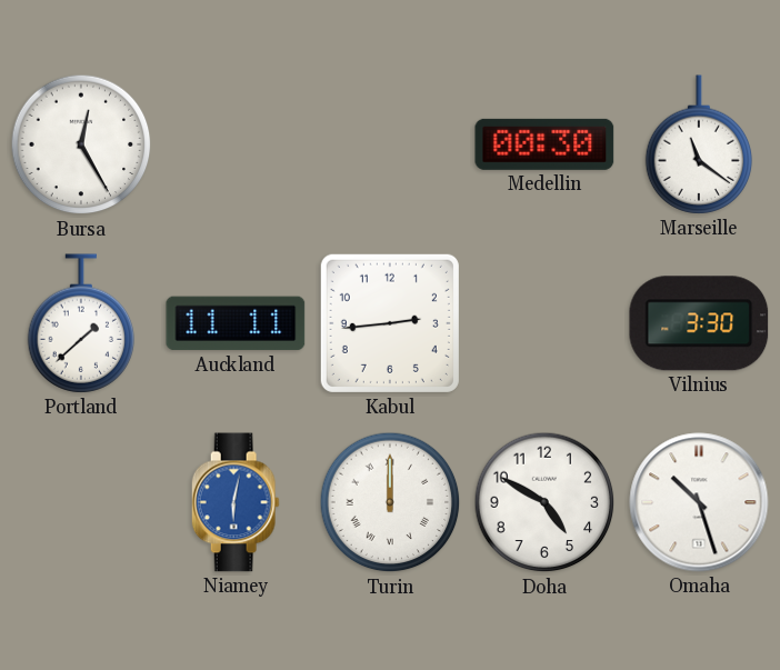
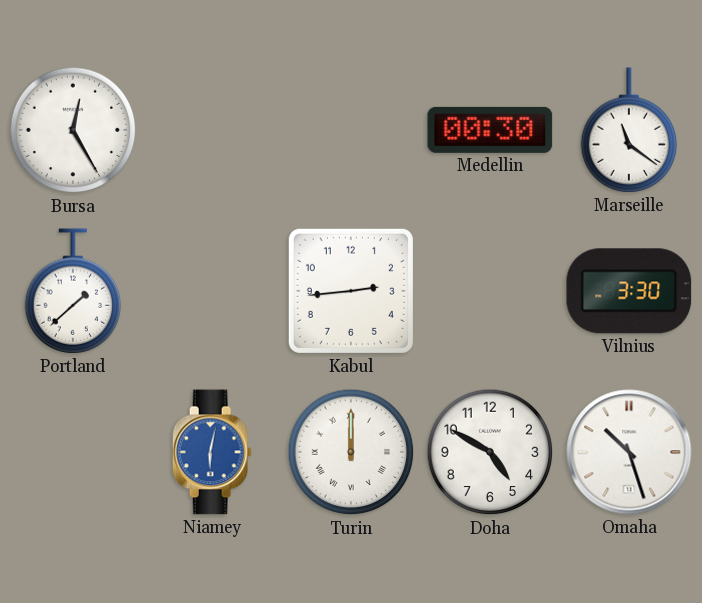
Auckland: 11:11 -> none (236, 323)
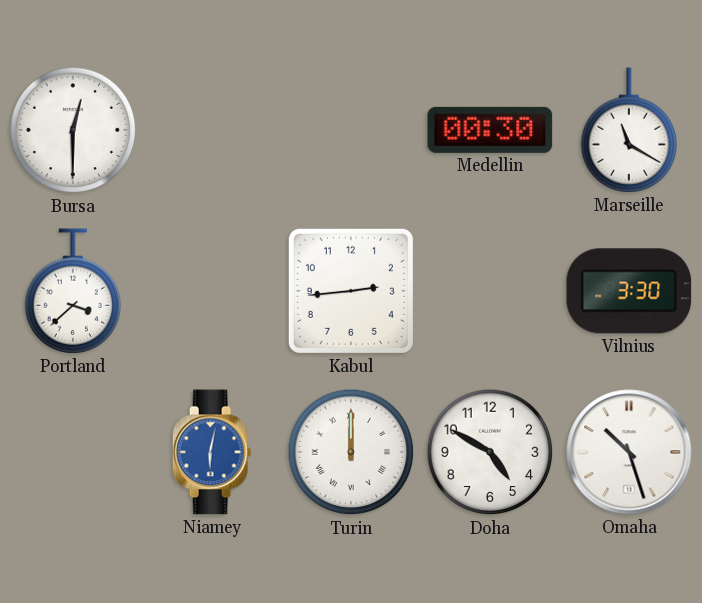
Bursa: 12:25 -> 12:30 (73, 130)
Marseille: 11:21 -> 11:20 (629, 130)
Portland: 1:38 -> 3:38 (73, 291)
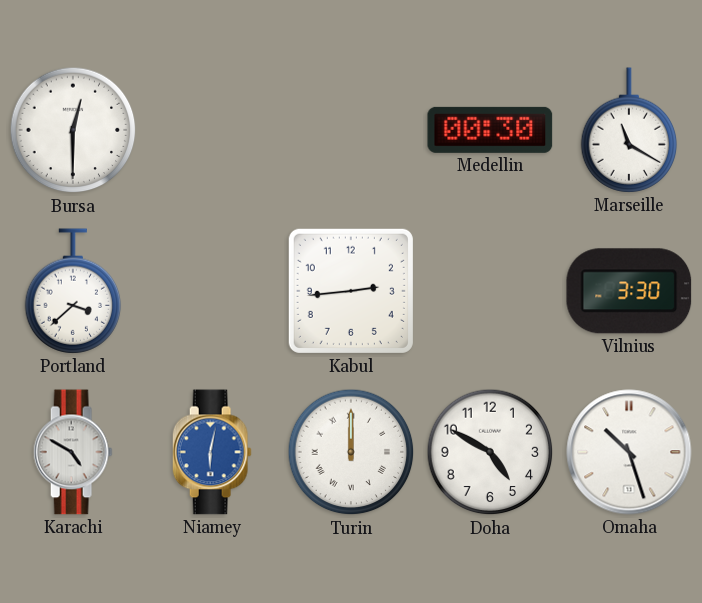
Karachi: none -> 4:50 (73, 452)
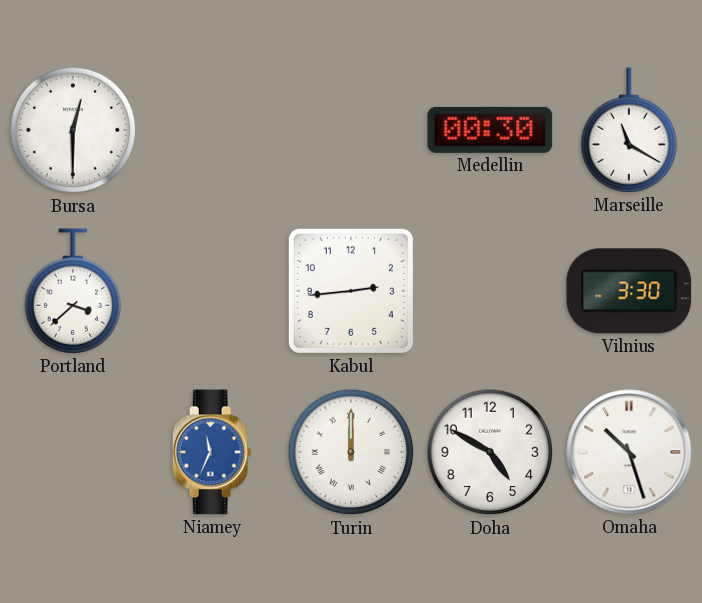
Karachi: 4:50 -> none (73, 452)
Niamey: 6:02 -> 11:34 (212, 452)
